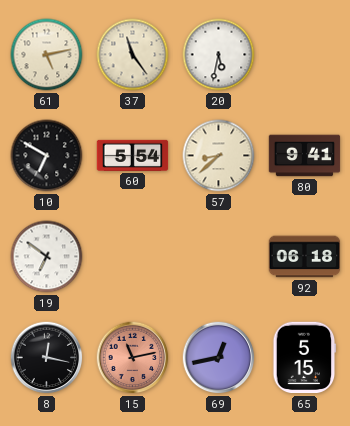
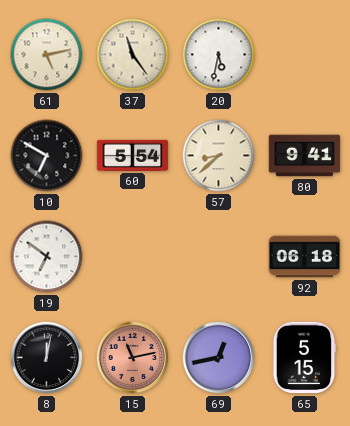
8: 12:17 -> 12:02 (47, 358)
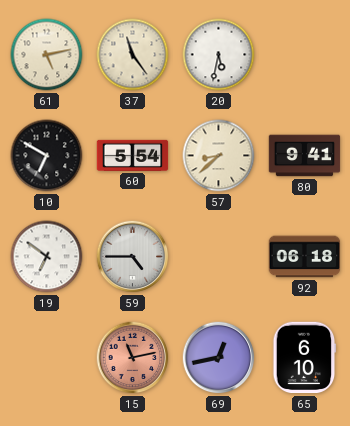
59: none -> 4:45 (133, 257)
8: 12:02 -> none (47, 358)
65: 5:15 -> 6:10 (305, 358)
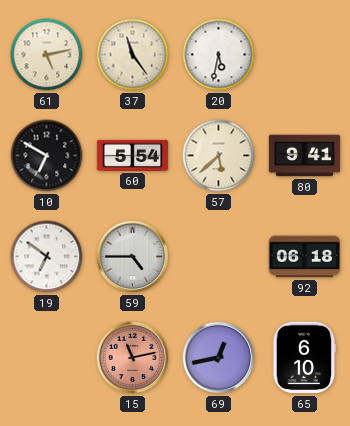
57: 8:38 -> 5:38 (219, 156)
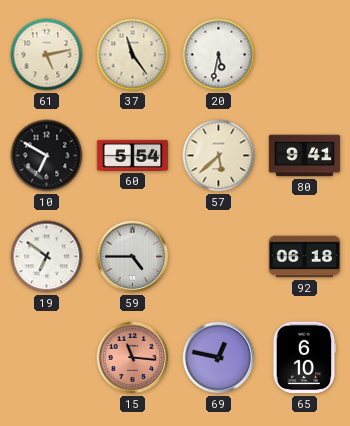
15: 11:13 -> 11:16 (133, 358)
69: 12:43 -> 12:47 (219, 358)
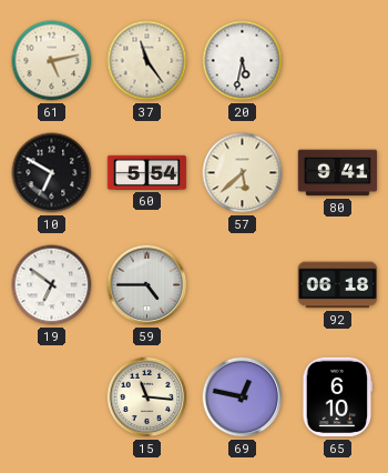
15 dial: salmon -> cream (147, 397)
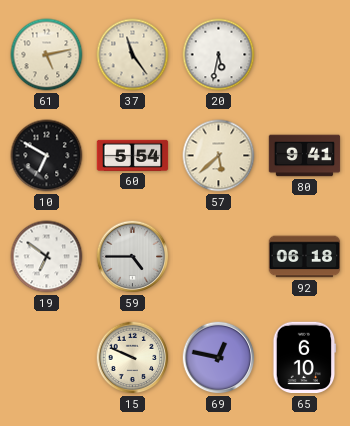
15: 11:16 -> 9:49 (133, 358)
